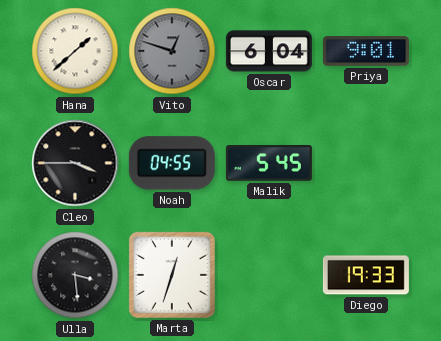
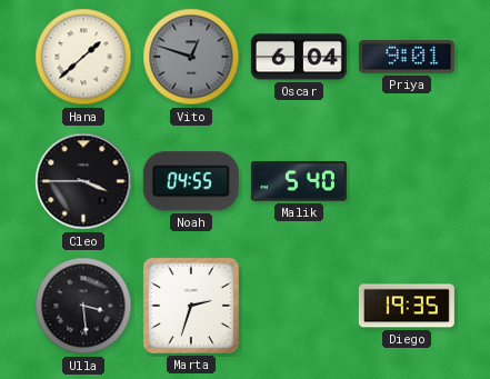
Malik: 5:45 -> 5:40 (299, 182)
Marta: 12:33 -> 2:33 (191, 306)
Diego: 19:33 -> 19:35 (407, 306)
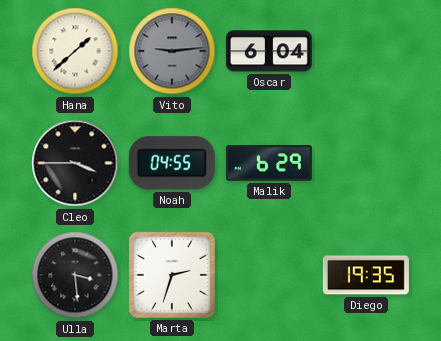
Vito: 12:48 -> 9:14 (172, 51)
Priya: 9:01 -> none (407, 57)
Malik: 5:40 -> 6:29 (269, 164)
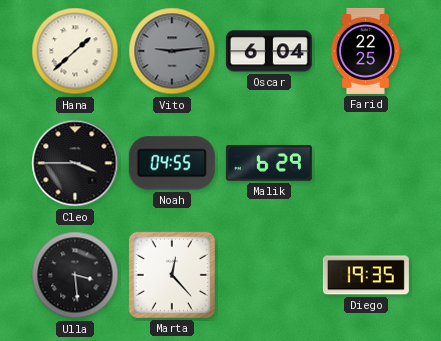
Farid: none -> 22:25 (365, 51)
Marta: 2:33 -> 12:23 (172, 275)
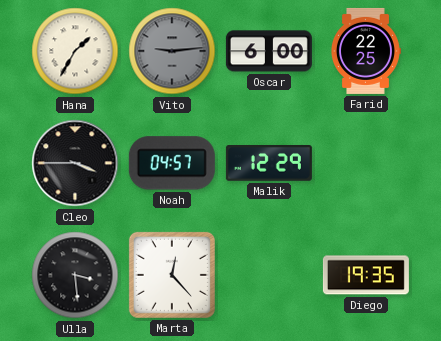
Hana: 1:38 -> 1:35 (75, 51)
Oscar: 6:04 -> 6:00 (269, 51)
Noah: 04:55 -> 04:57 (172, 163)
Malik: 6:29 -> 12:29 (269, 164)
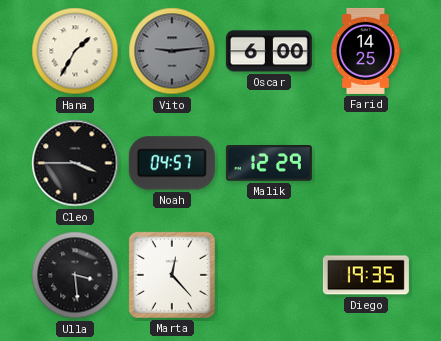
Farid: 22:25 -> 14:25 (365, 51)
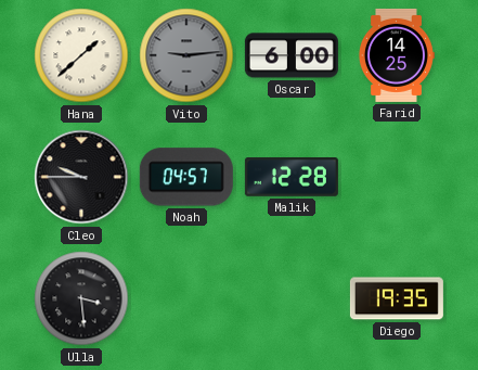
Hana: 1:35 -> 1:38 (81, 55)
Cleo: 3:45 -> 9:45 (81, 177)
Malik: 12:29 -> 12:28 (292, 178)
Marta: 12:23 -> none (172, 275)
